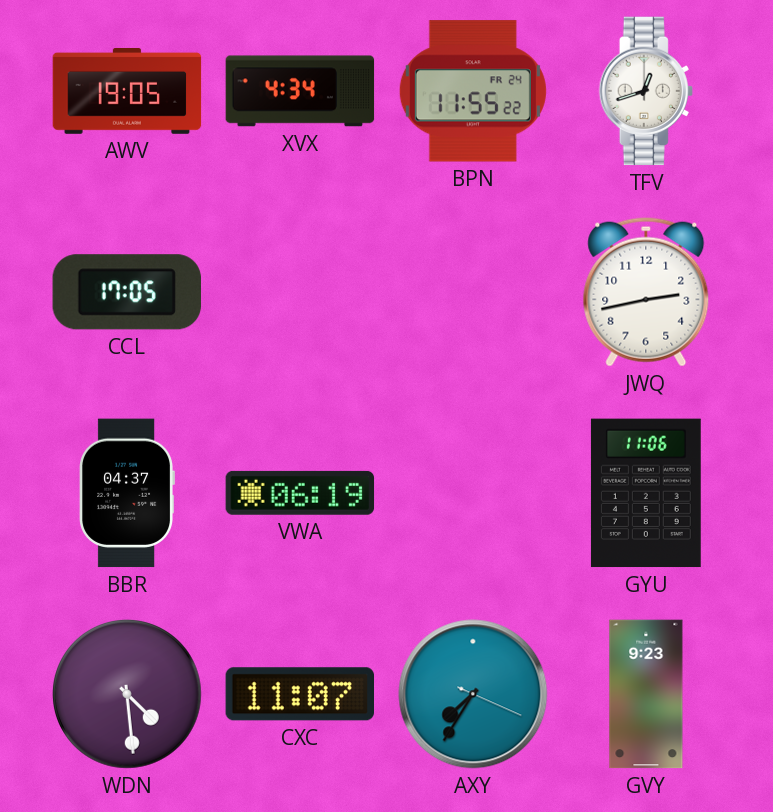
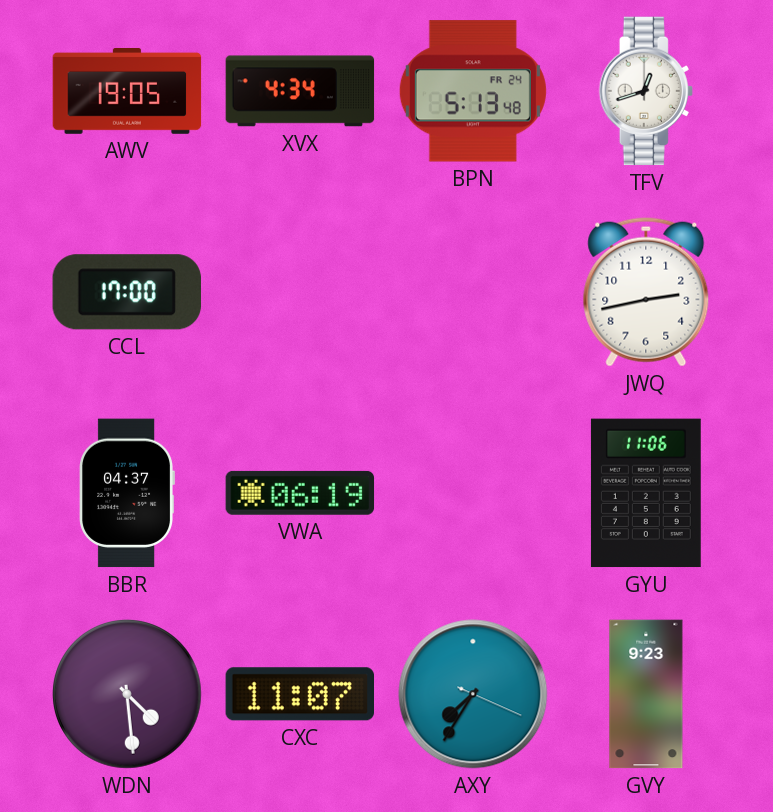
BPN: 11:55 -> 5:13 (473, 91)
CCL: 17:05 -> 17:00 (127, 292)
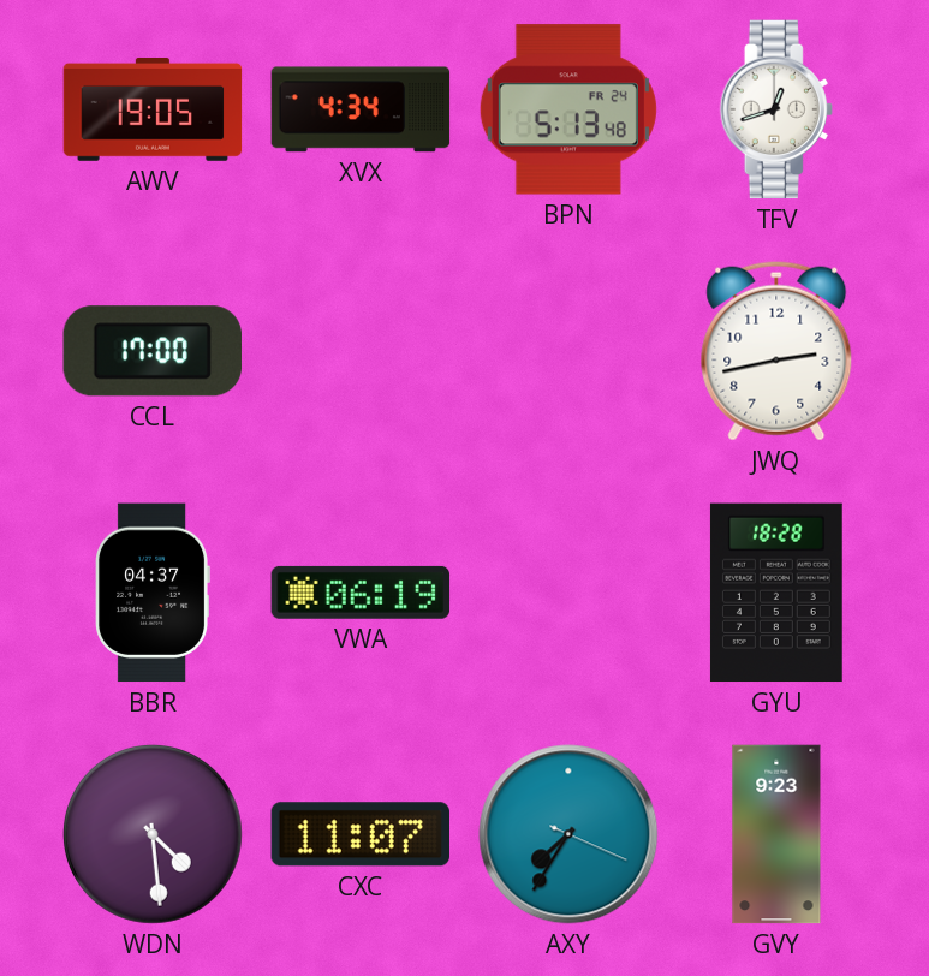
GYU: 11:06 -> 18:28 (776, 593)
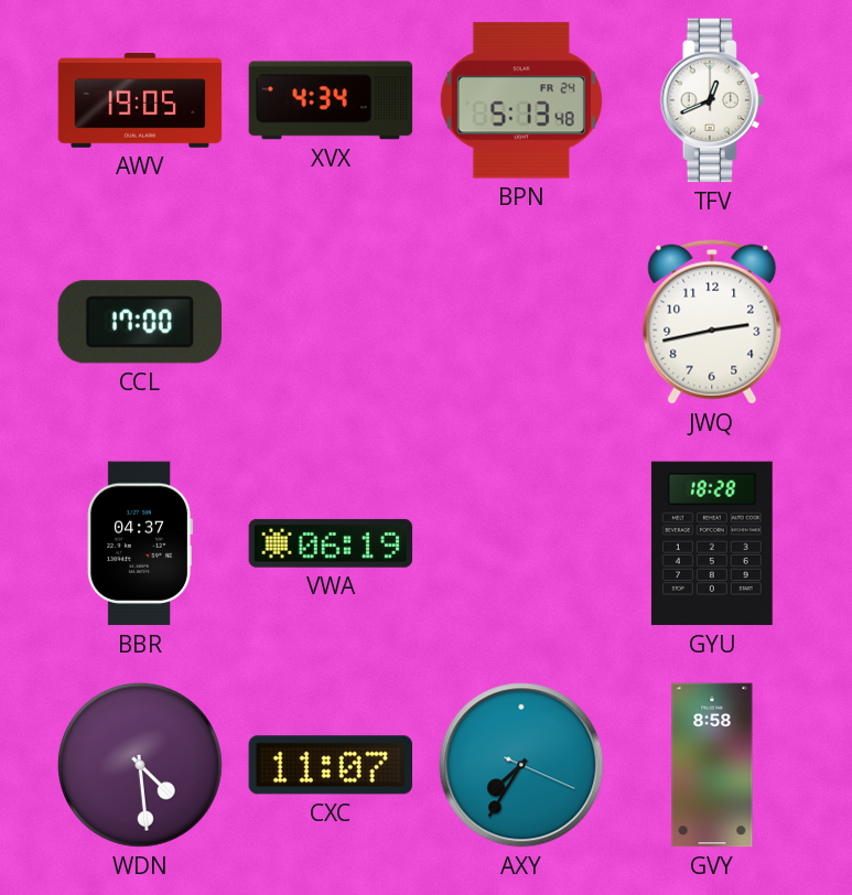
TFV: 12:42 -> 12:41 (712, 100)
GVY: 9:23 -> 8:58 (712, 765)
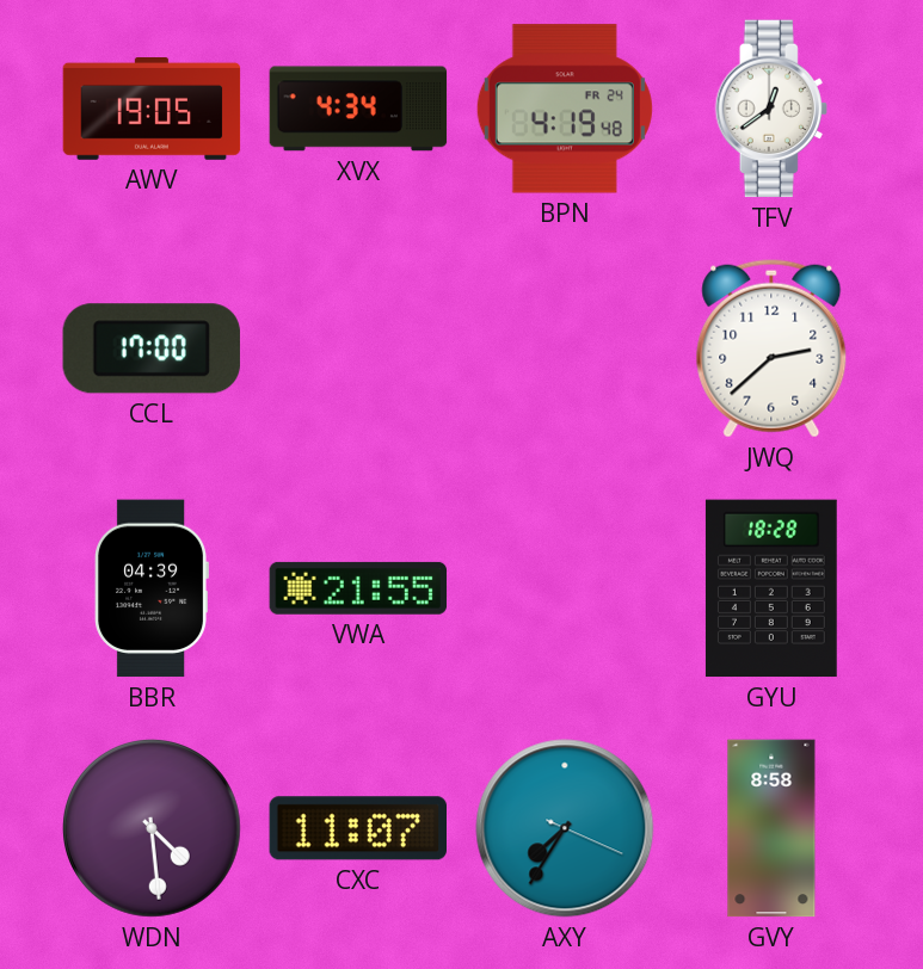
BPN: 5:13 -> 4:19 (565, 109)
TFV: 12:41 -> 12:39 (771, 109)
JWQ: 2:43 -> 2:38 (771, 348)
BBR: 04:37 -> 04:39 (152, 588)
VWA: 06:19 -> 21:55 (358, 588)
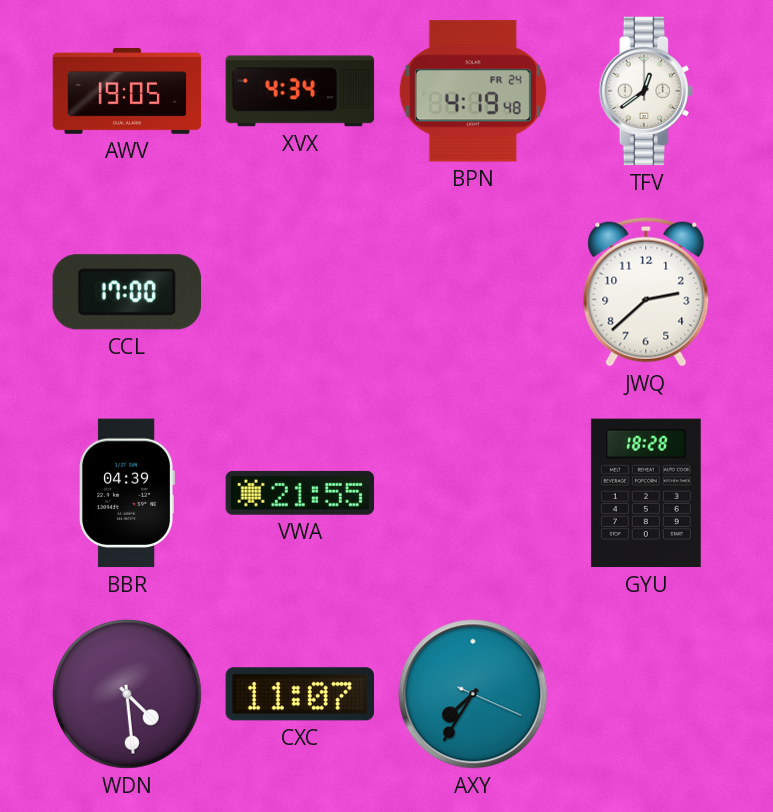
GVY: 8:58 -> none (771, 828)
